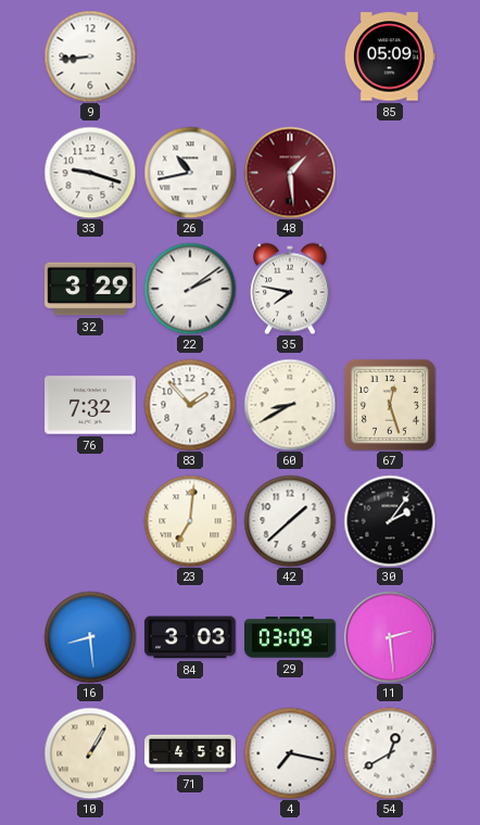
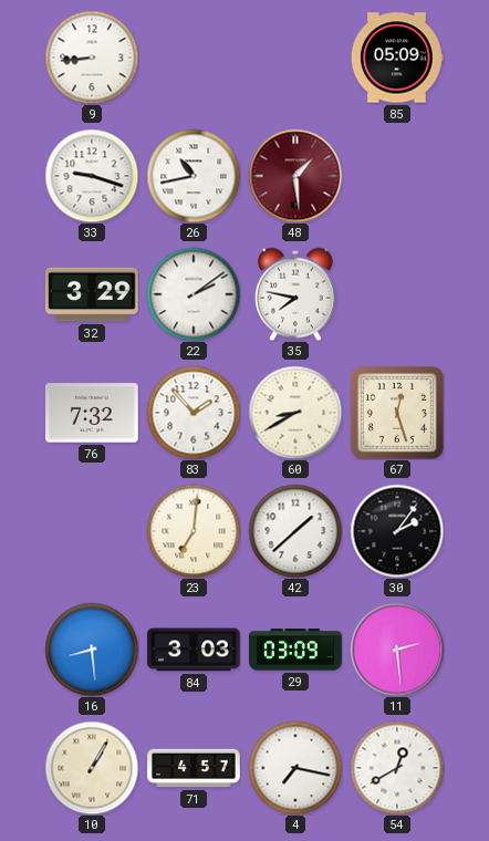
71: 4:58 -> 4:57 (194, 768)
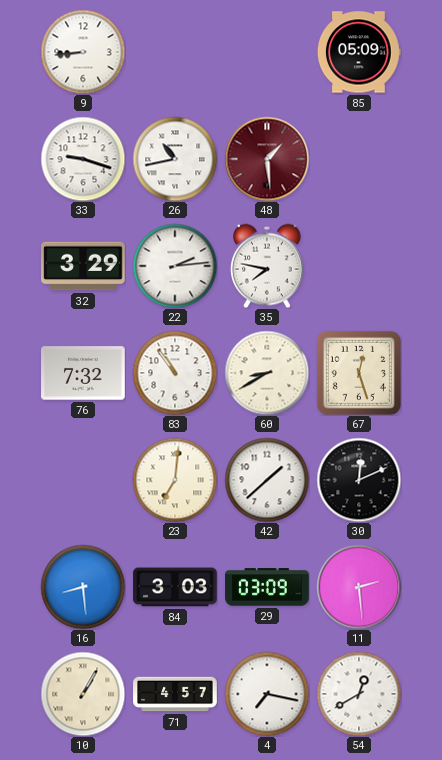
22: 2:09 -> 2:14 (175, 266)
83: 1:53 -> 10:54 (175, 373)
30: 2:06 -> 12:11 (359, 480)
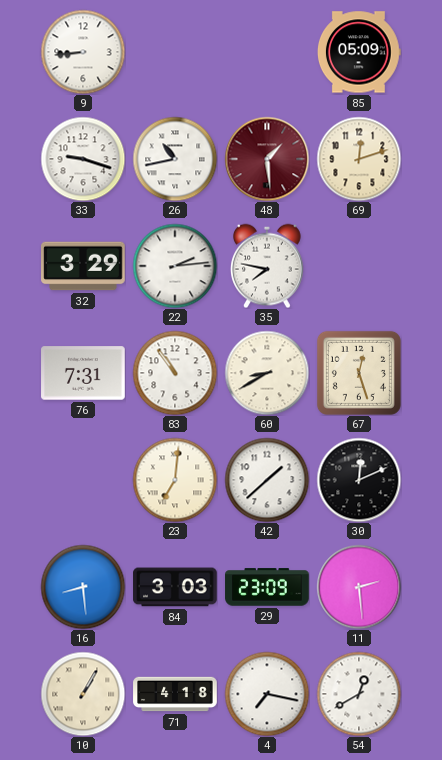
69: none -> 12:12 (359, 159)
76: 7:32 -> 7:31 (83, 373)
29: 03:09 -> 23:09 (267, 587)
71: 4:57 -> 4:18 (175, 694)
